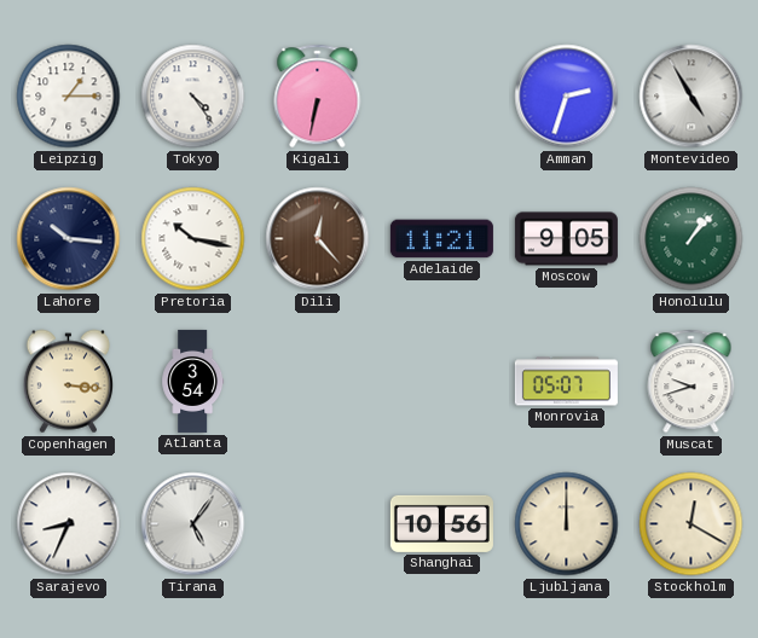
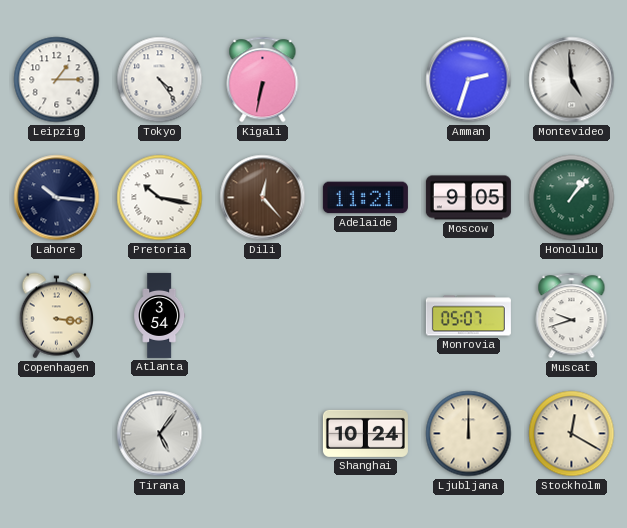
Montevideo: 4:55 -> 4:59 (572, 80)
Sarajevo: 8:34 -> none (69, 524)
Shanghai: 10:56 -> 10:24 (365, 433)
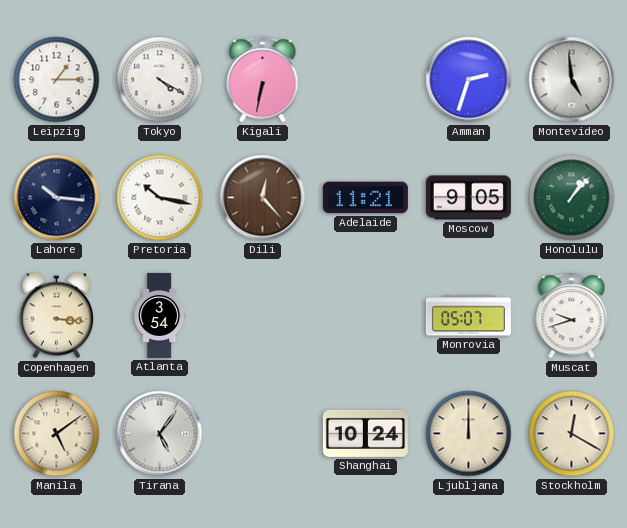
Tokyo: 4:24 -> 4:20 (160, 80)
Manila: none -> 5:09 (57, 434)
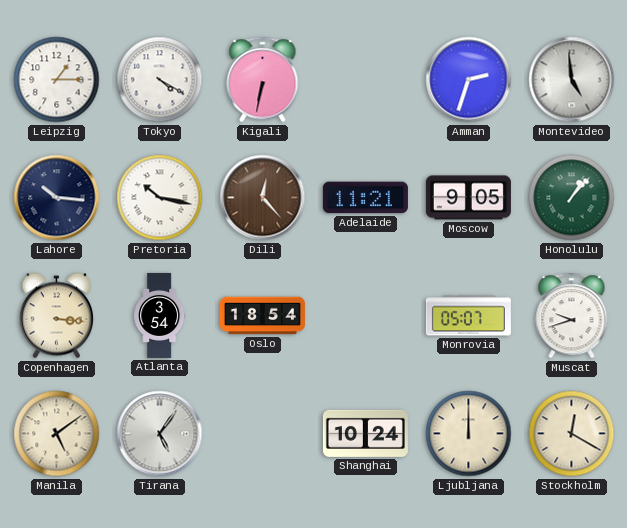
Oslo: none -> 18:54 (262, 316)
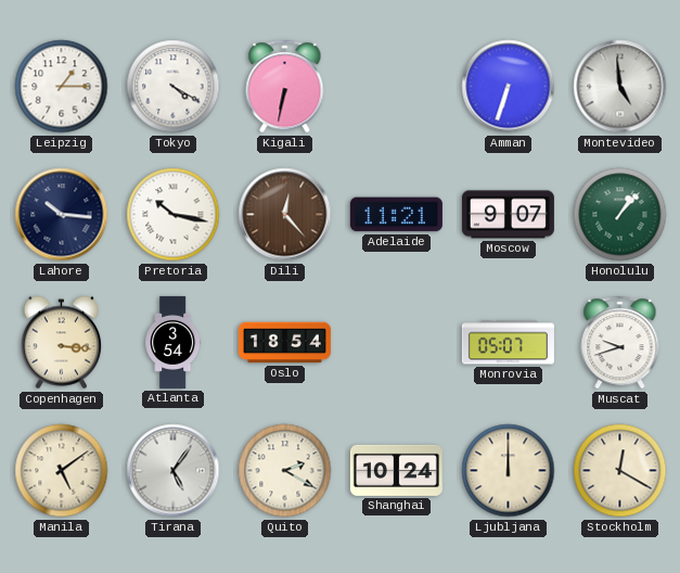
Amman: 2:33 -> 6:33 (509, 87)
Moscow: 9:05 -> 9:07 (508, 215)
Quito: none -> 2:20 (285, 471)
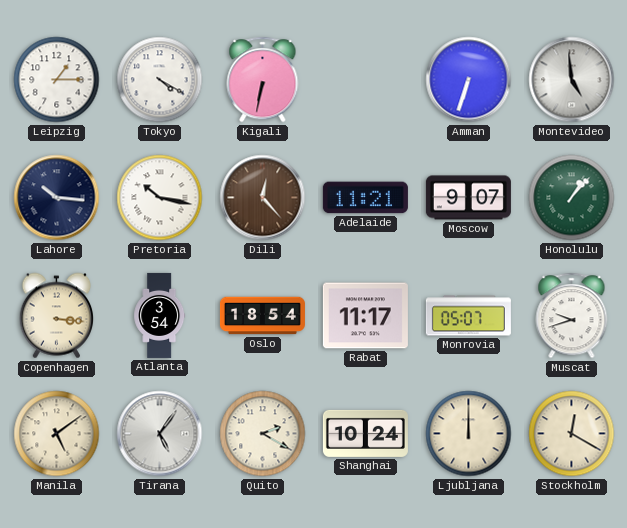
Rabat: none -> 11:17 (365, 316)
